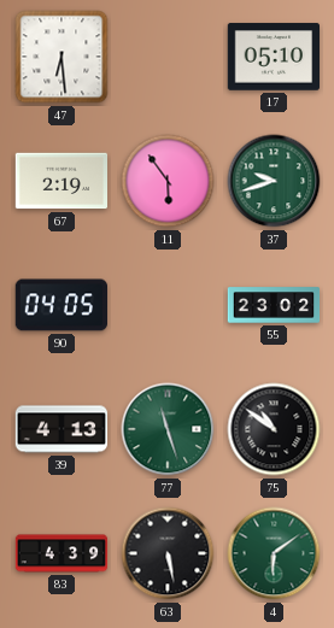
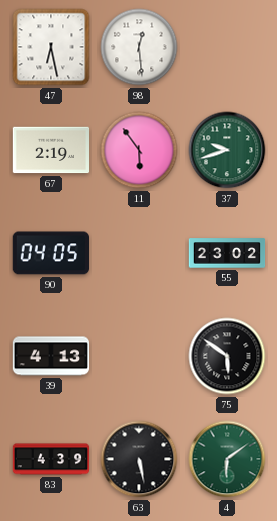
47: 6:29 -> 6:28 (51, 47)
98: none -> 12:29 (139, 47)
17: 05:10 -> none (273, 57)
77: 11:27 -> none (168, 429)
75: 10:51 -> 5:51 (227, 356)
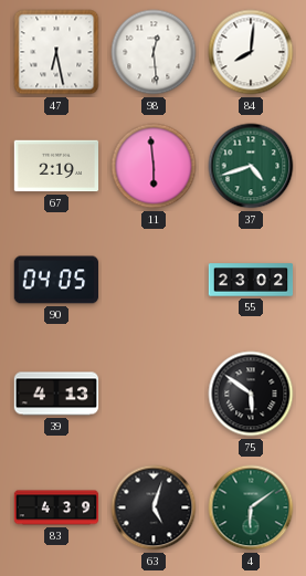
84: none -> 8:01 (251, 52)
11: 5:54 -> 5:59 (154, 166)
37: 9:42 -> 4:42 (251, 166)
63: 5:28 -> 5:03 (154, 507)
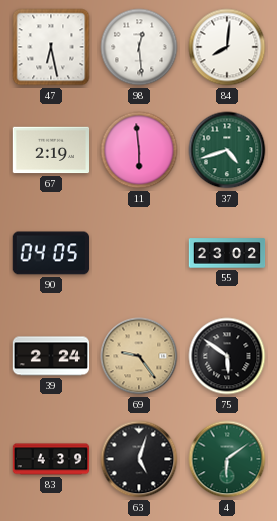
39: 4:13 -> 2:24 (51, 356)
69: none -> 9:24 (139, 356)
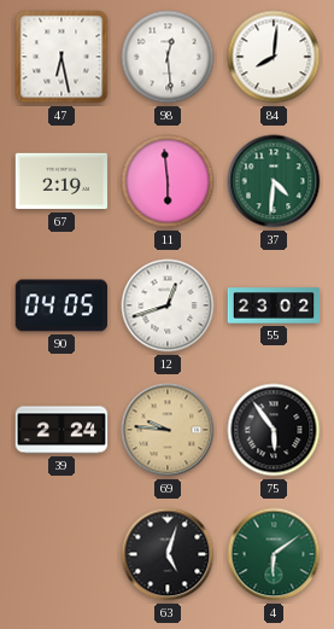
37: 4:42 -> 4:31 (274, 181)
12: none -> 12:42 (168, 305)
69: 9:24 -> 9:46 (168, 430)
75: 5:51 -> 5:54 (274, 430)
83: 4:39 -> none (51, 459)
